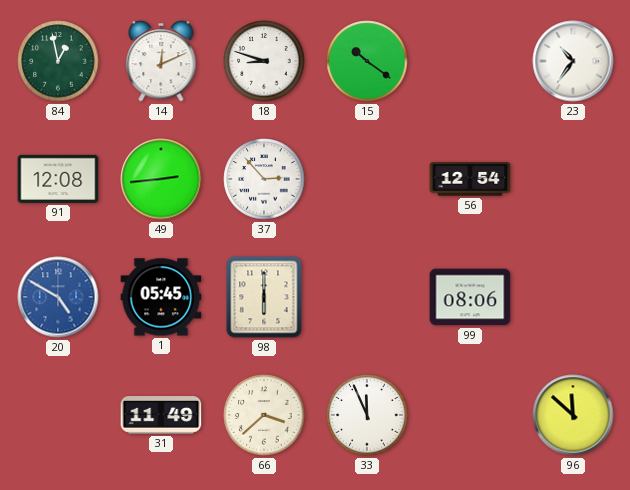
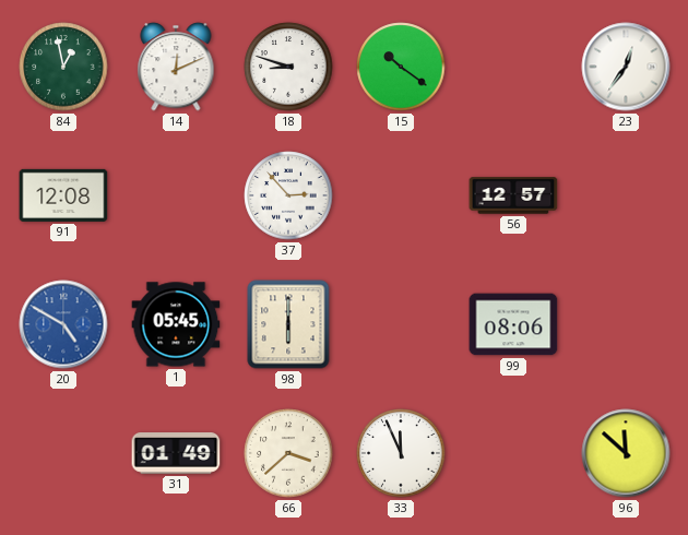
23: 10:36 -> 12:36 (626, 67)
49: 2:44 -> none (161, 179)
56: 12:54 -> 12:57 (513, 195)
31: 11:49 -> 01:49 (176, 454)
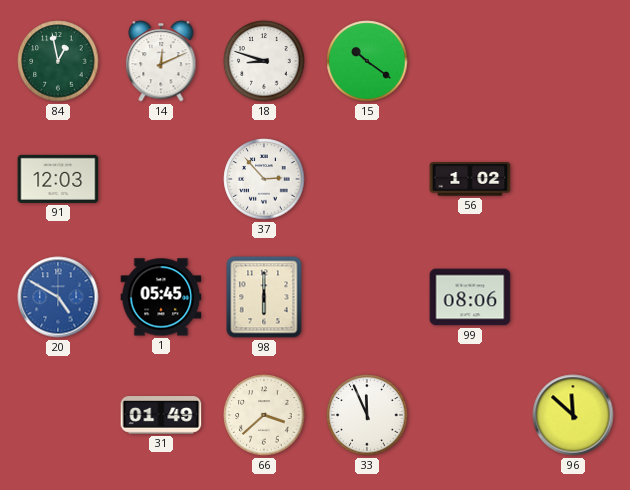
23: 12:36 -> none (626, 67)
91: 12:08 -> 12:03 (58, 179)
56: 12:57 -> 1:02 (470, 179)
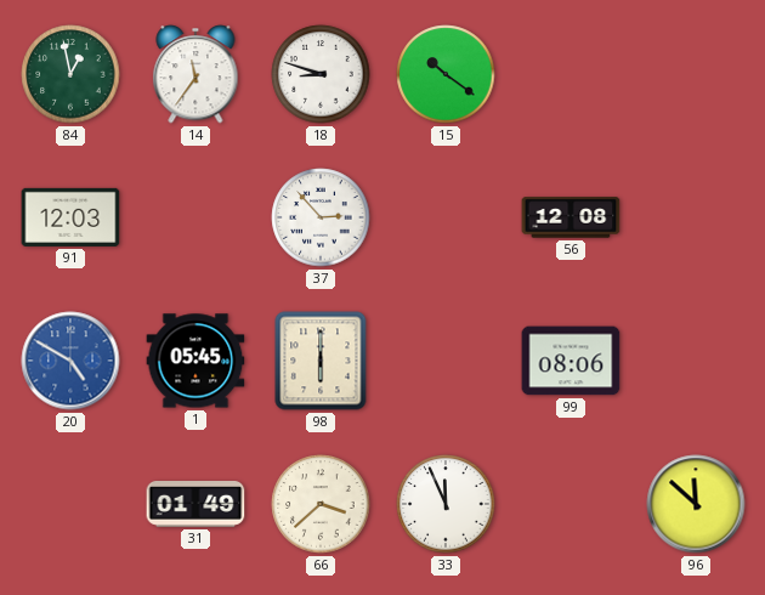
14: 12:11 -> 11:36 (195, 74)
56: 1:02 -> 12:08 (571, 217)
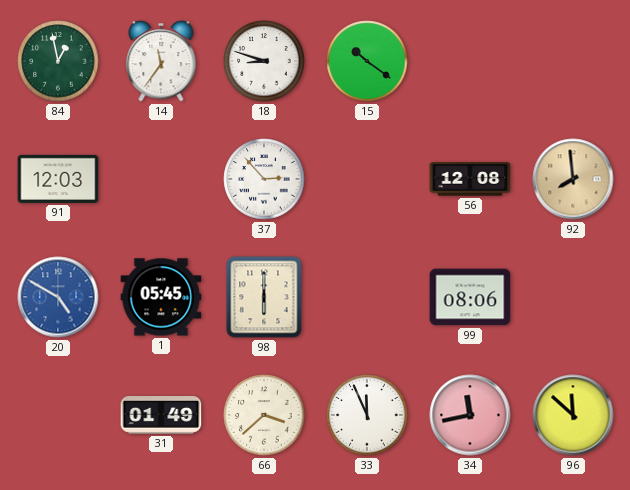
92: none -> 7:59 (573, 179)
34: none -> 11:43 (470, 415)
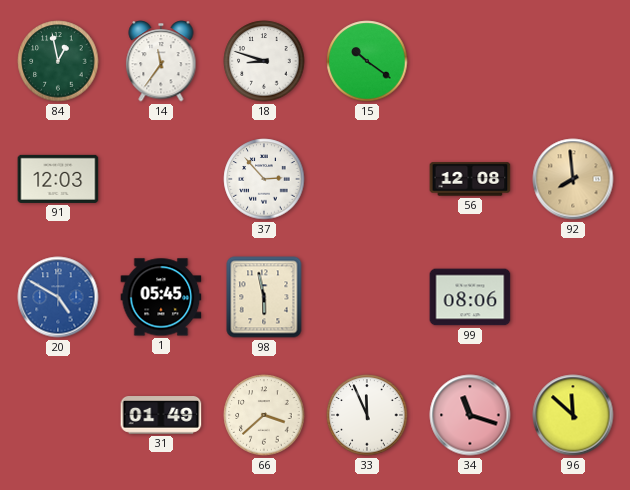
98: 6:00 -> 5:58 (264, 297)
34: 11:43 -> 11:18 (470, 415)
